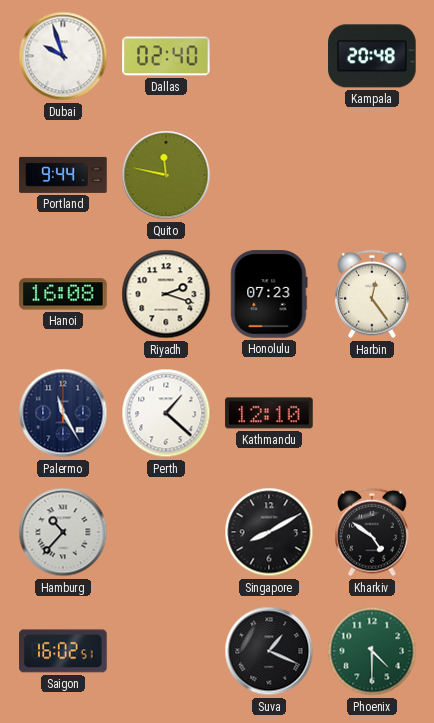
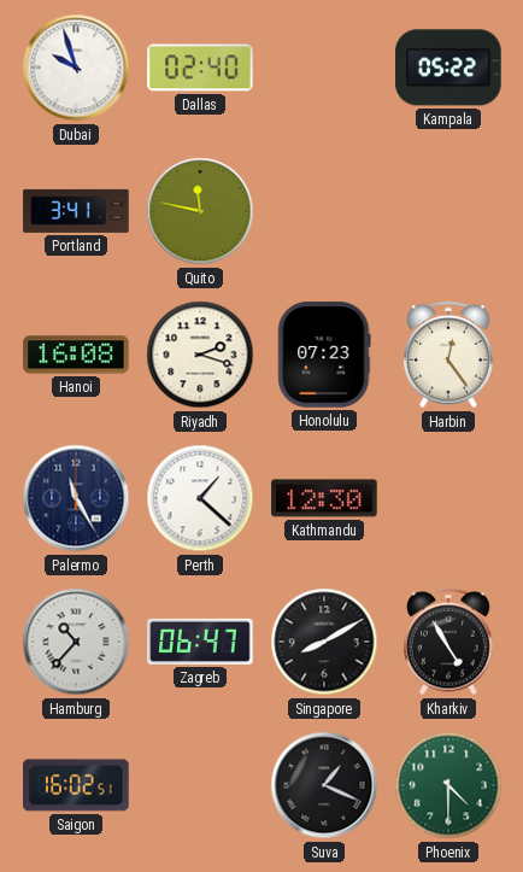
Kampala: 20:48 -> 05:22 (448, 68)
Portland: 9:44 -> 3:41 (76, 211)
Kathmandu: 12:10 -> 12:30 (324, 498)
Zagreb: none -> 06:47 (200, 642)
Kharkiv: 4:51 -> 4:55 (449, 642)
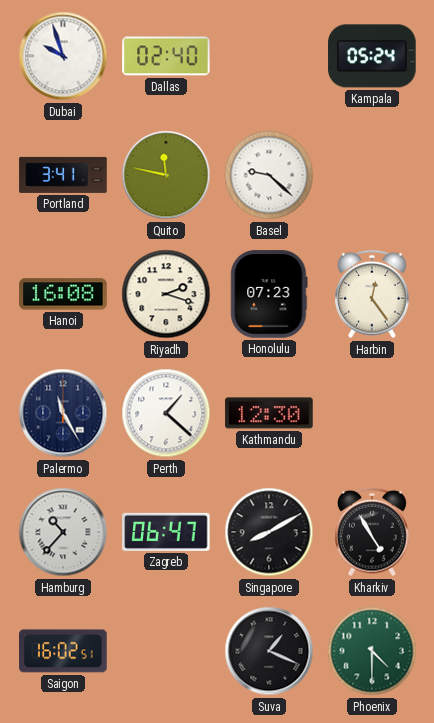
Kampala: 05:22 -> 05:24 (372, 56)
Basel: none -> 9:22 (269, 175)
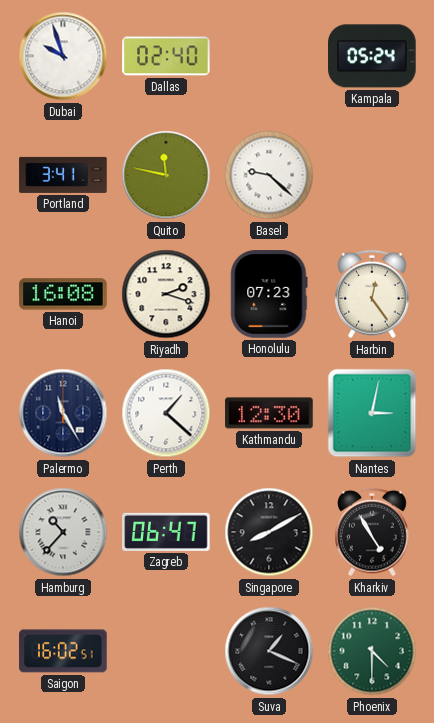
Nantes: none -> 3:02 (372, 413)
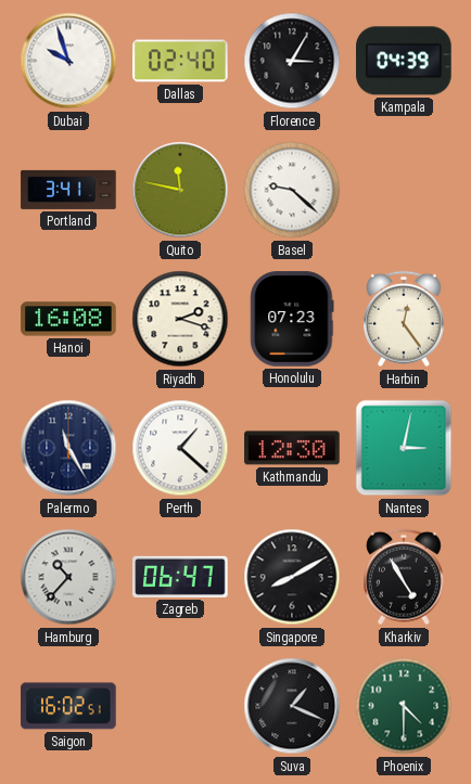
Florence: none -> 3:05 (292, 61)
Kampala: 05:24 -> 04:39 (404, 61)
